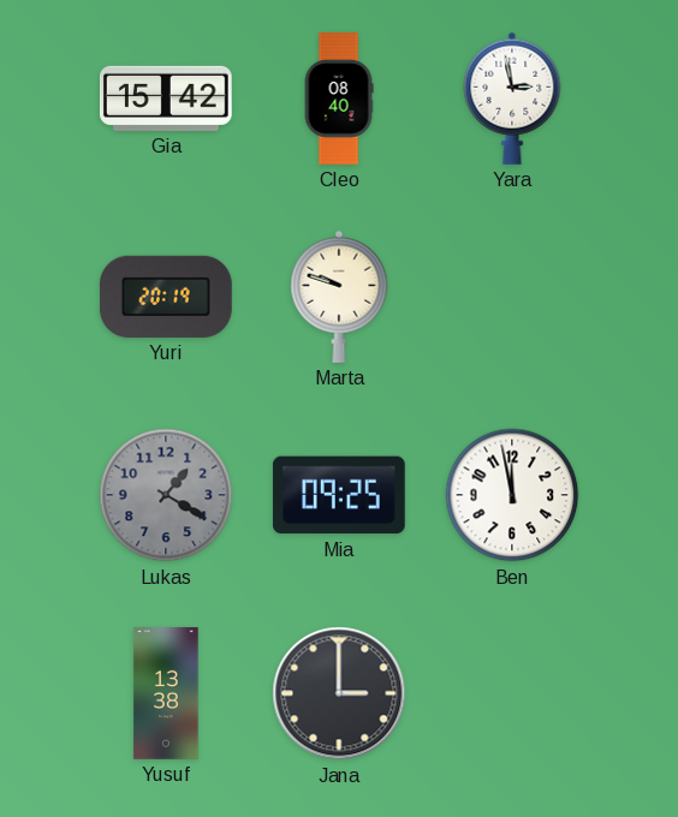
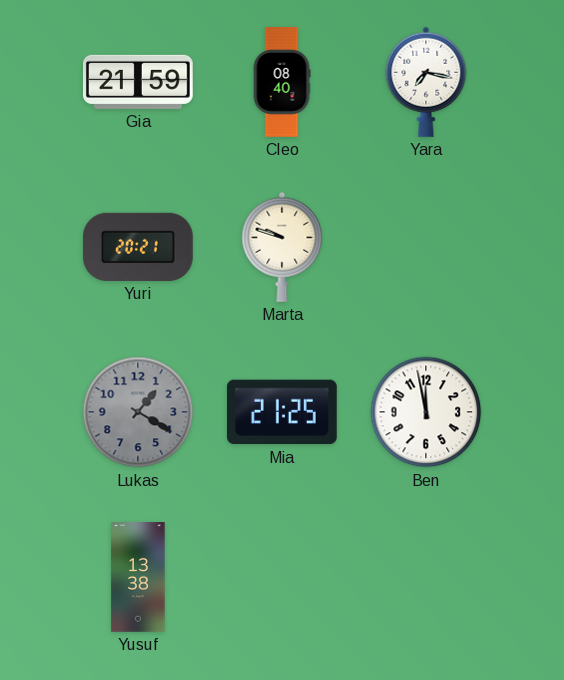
Gia: 15:42 -> 21:59 (139, 82)
Yara: 2:58 -> 7:17 (426, 82)
Yuri: 20:19 -> 20:21 (138, 247)
Mia: 09:25 -> 21:25 (282, 412)
Jana: 3:00 -> none (339, 693)
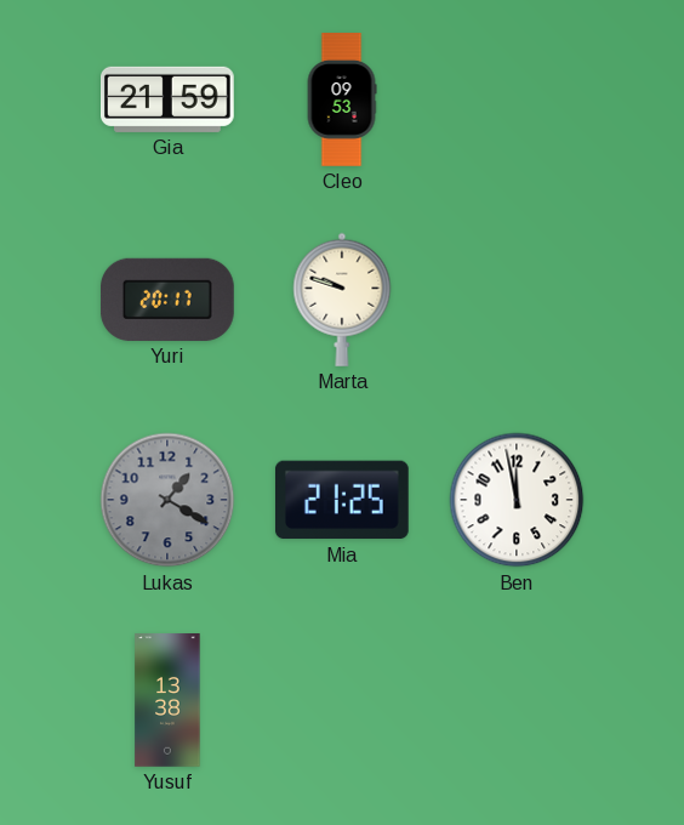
Cleo: 08:40 -> 09:53 (342, 99)
Yara: 7:17 -> none (426, 82)
Yuri: 20:21 -> 20:17 (167, 300)
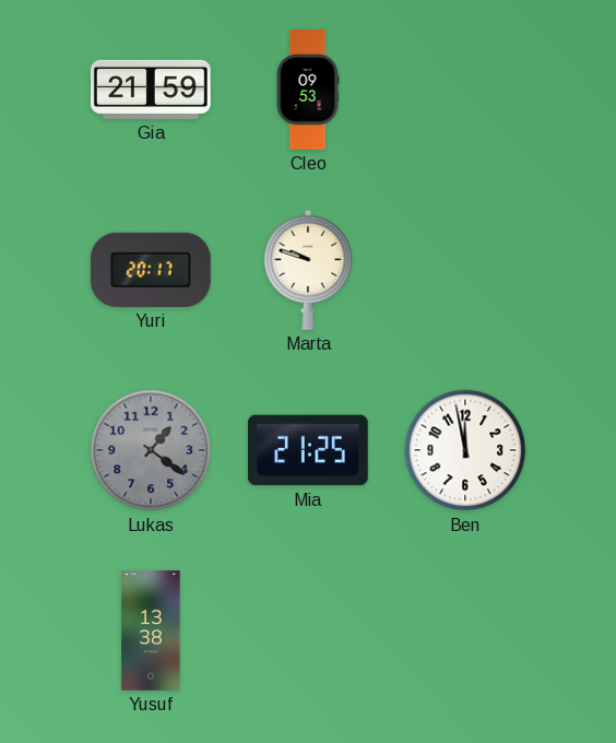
Lukas: 1:20 -> 1:21 (151, 450)
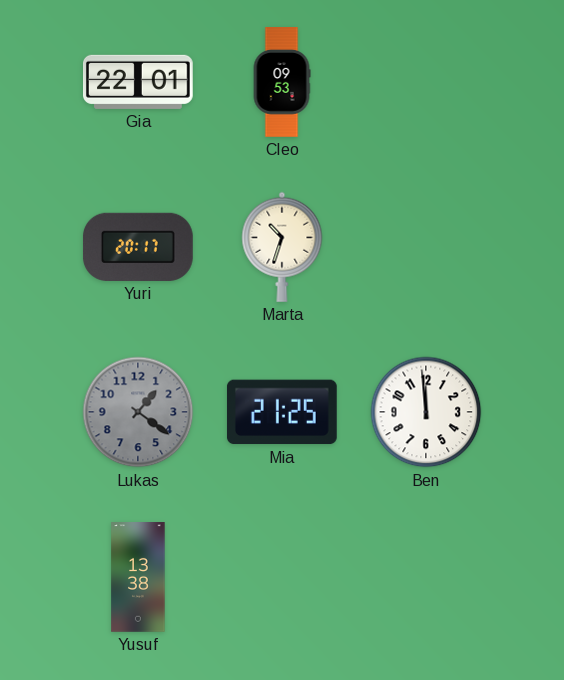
Gia: 21:59 -> 22:01 (139, 82)
Marta: 9:48 -> 10:33 (282, 247)
Ben: 11:58 -> 11:59 (426, 412)
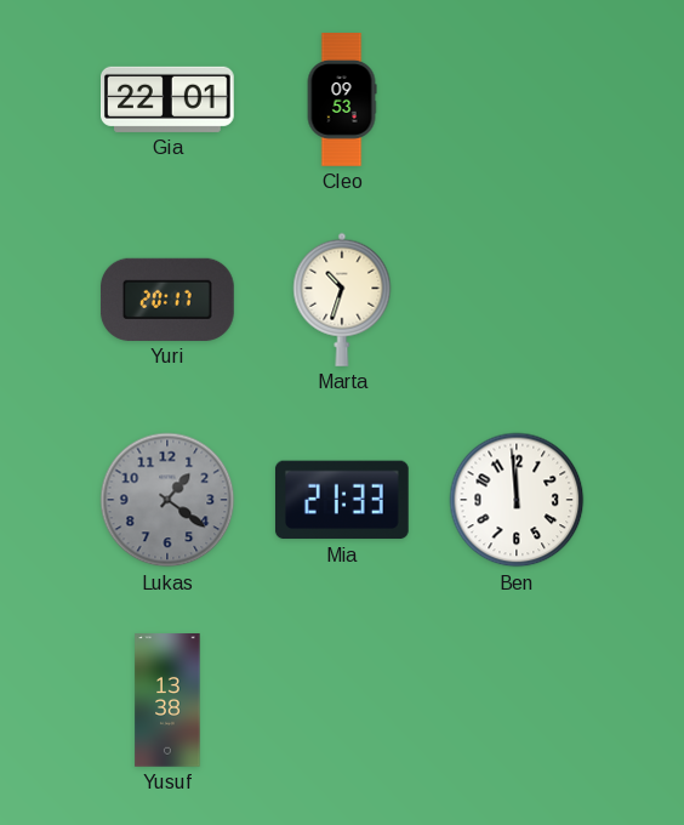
Mia: 21:25 -> 21:33 (342, 500)
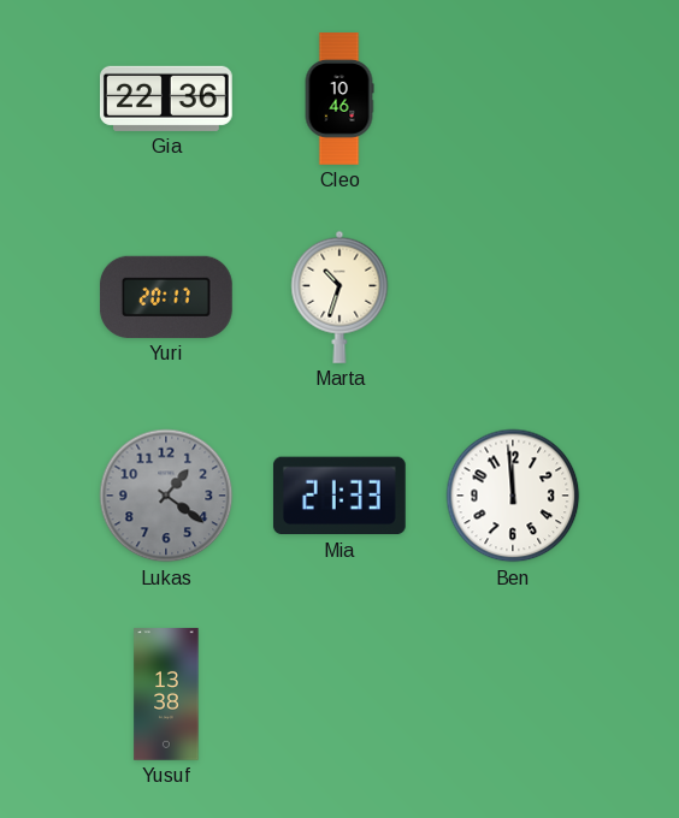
Gia: 22:01 -> 22:36 (167, 99)
Cleo: 09:53 -> 10:46 (339, 99)
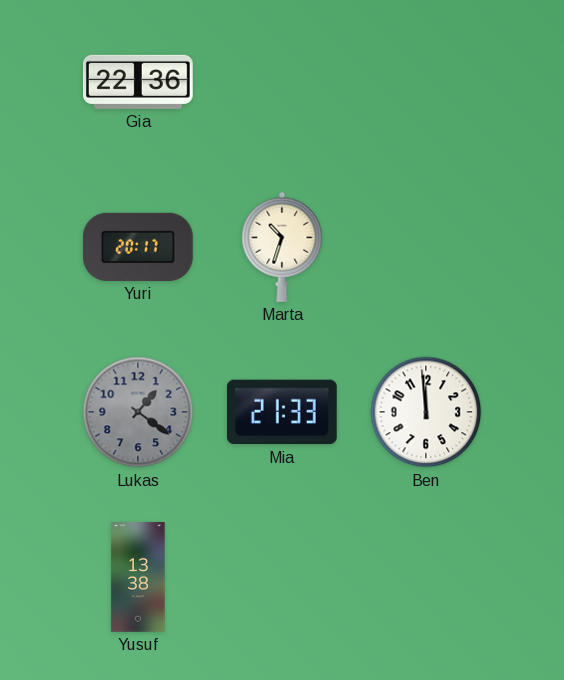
Cleo: 10:46 -> none (339, 99)
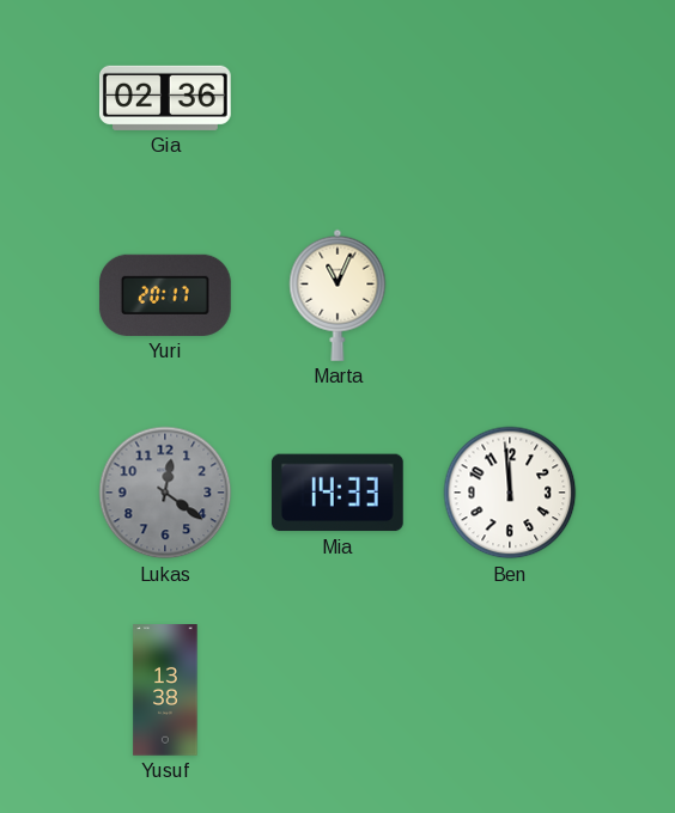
Gia: 22:36 -> 02:36 (166, 98)
Marta: 10:33 -> 11:04 (337, 295)
Lukas: 1:21 -> 12:21 (165, 493)
Mia: 21:33 -> 14:33 (337, 493)
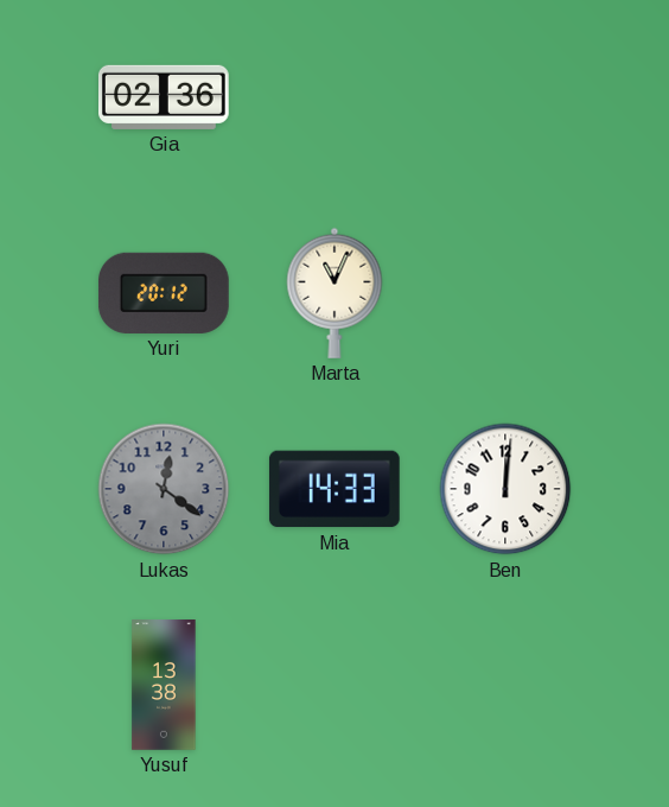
Yuri: 20:17 -> 20:12 (164, 293)
Ben: 11:59 -> 12:01 (505, 489)
